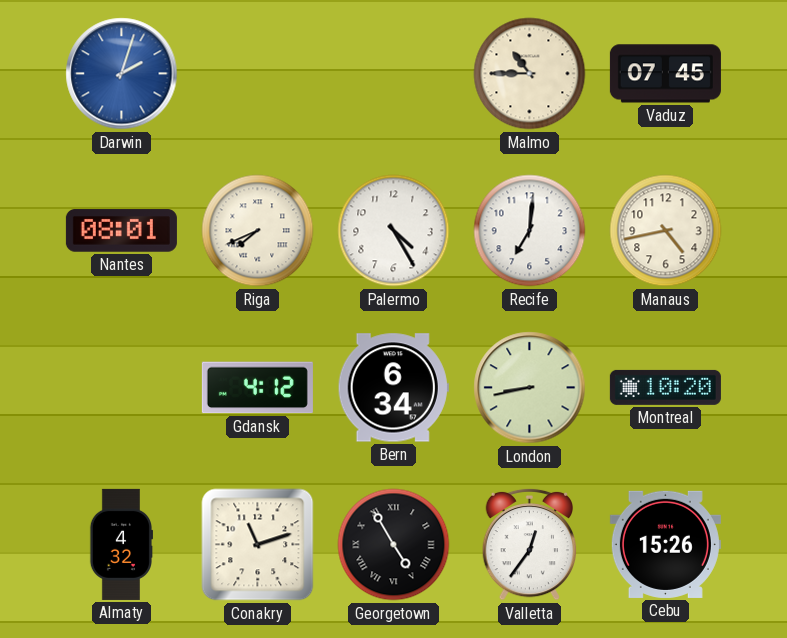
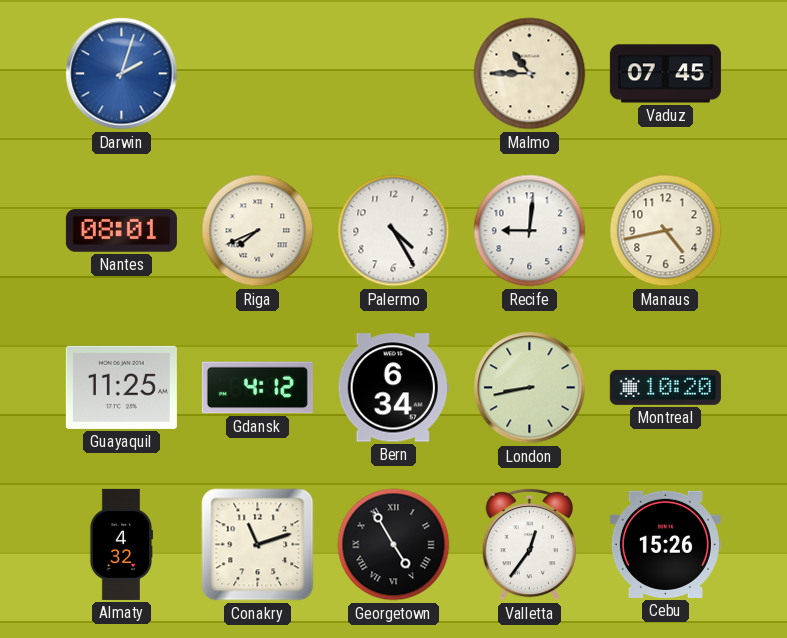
Recife: 7:01 -> 9:01 (530, 231)
Guayaquil: none -> 11:25 (121, 387)
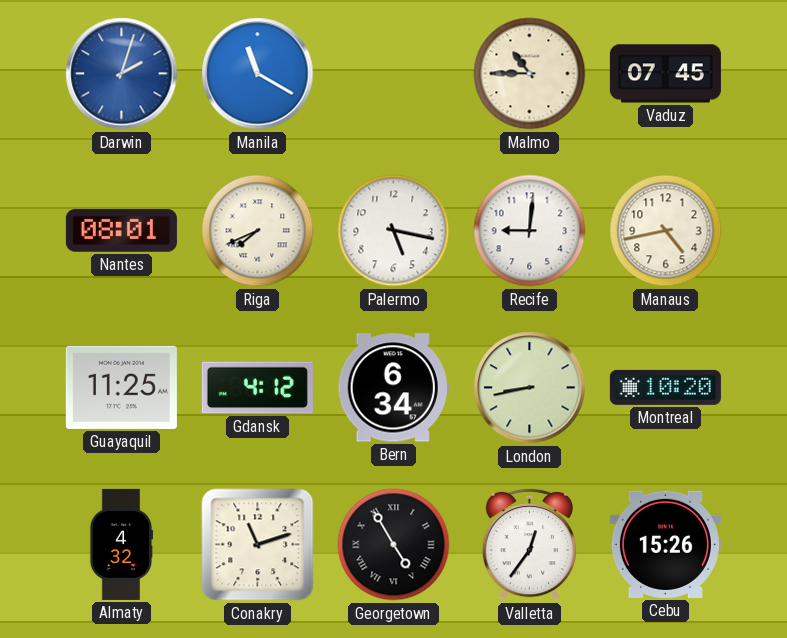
Manila: none -> 11:20 (258, 74)
Palermo: 4:25 -> 5:17 (394, 231)
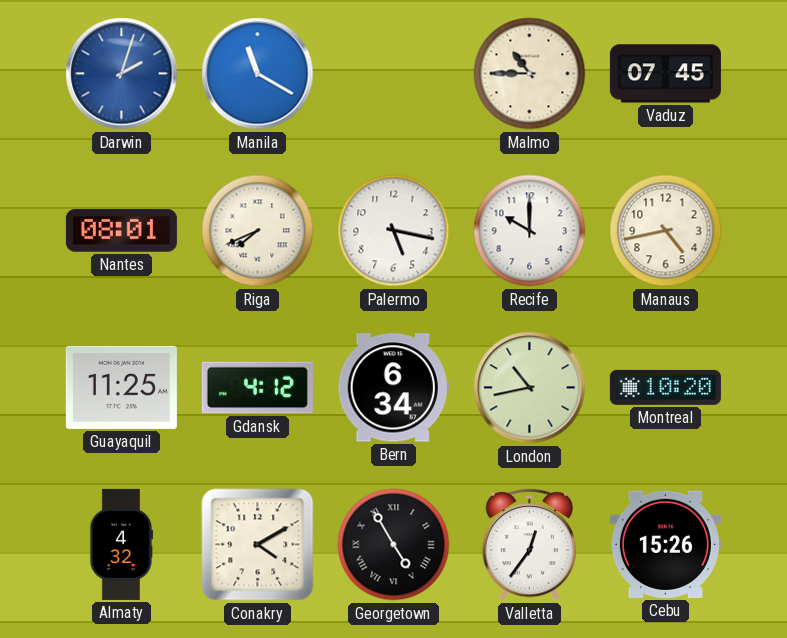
Recife: 9:01 -> 10:00 (530, 231)
London: 8:43 -> 10:43 (530, 388)
Conakry: 11:12 -> 4:10 (258, 545)
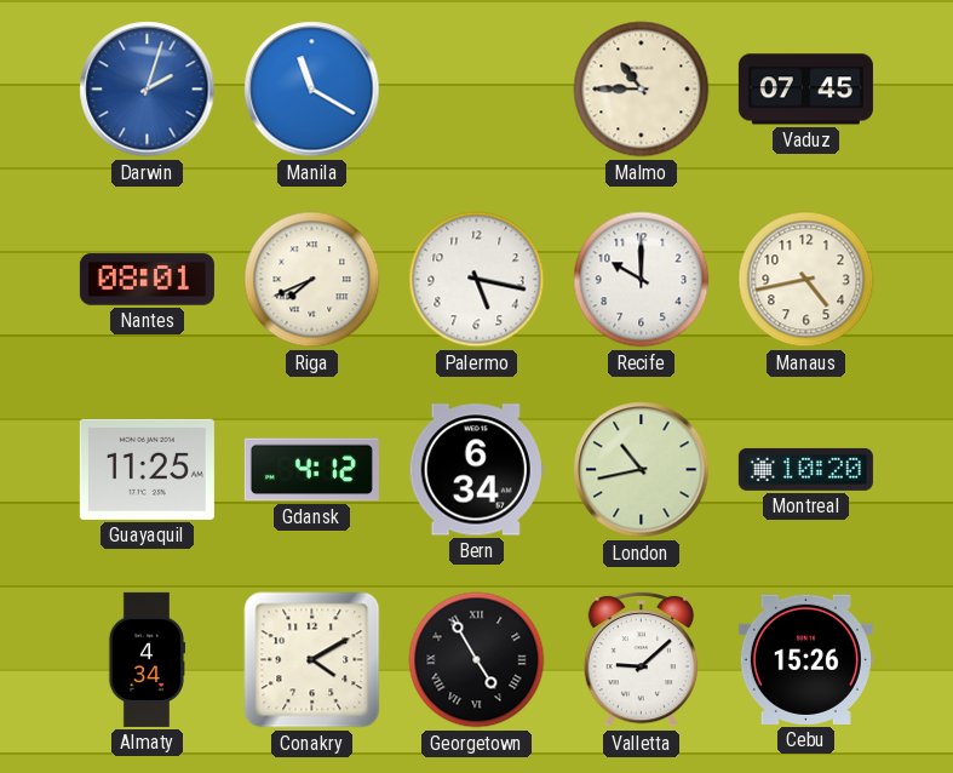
Almaty: 4:32 -> 4:34 (145, 659)
Valletta: 12:36 -> 9:08 (641, 659)
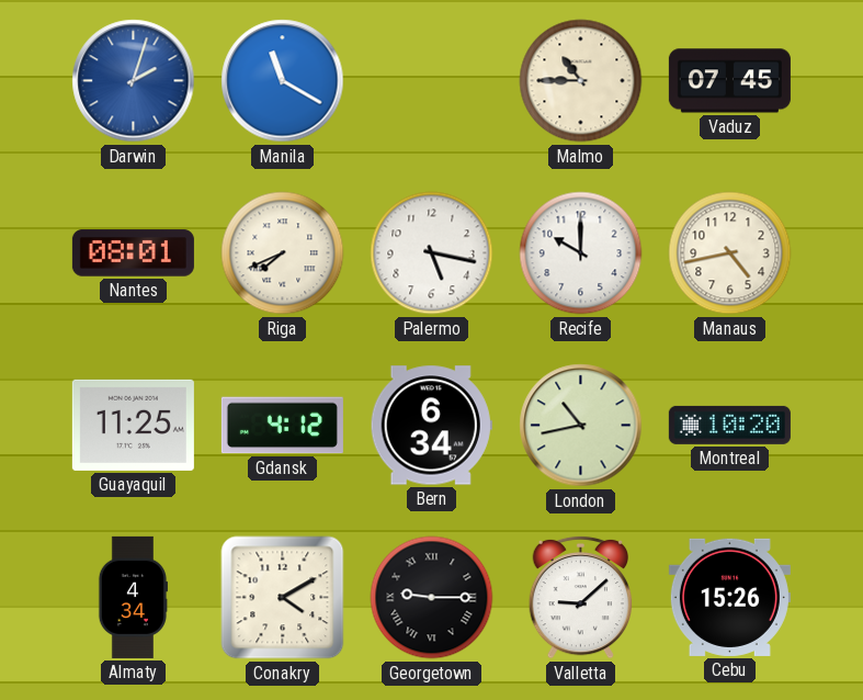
Georgetown: 4:55 -> 9:15 (432, 598)
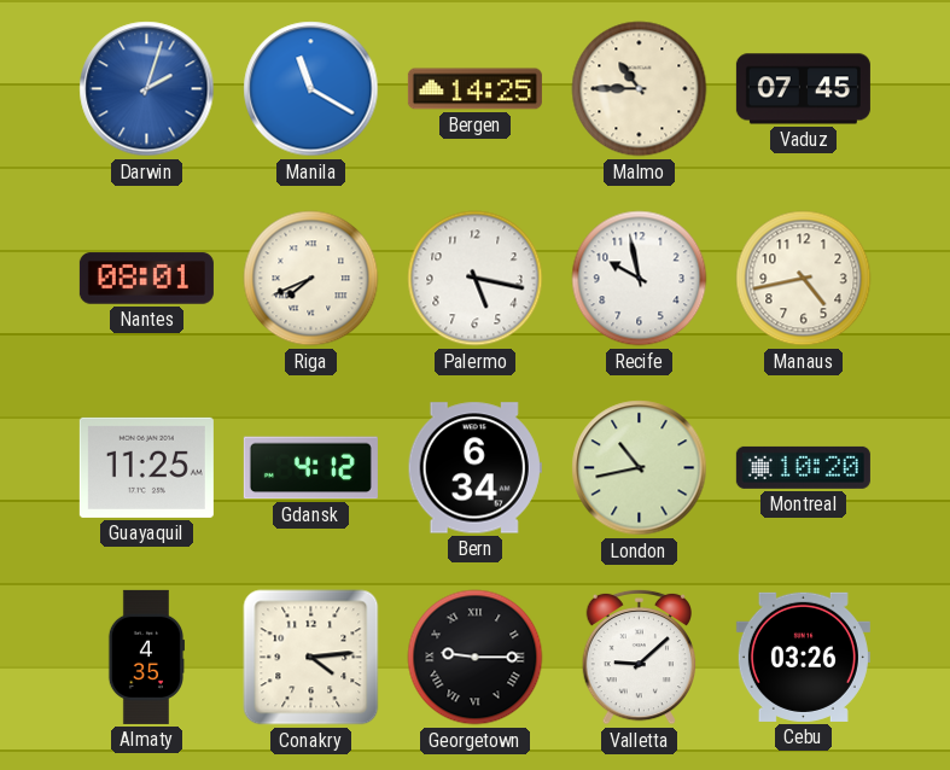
Bergen: none -> 14:25 (474, 89)
Recife: 10:00 -> 9:58 (640, 279)
Almaty: 4:34 -> 4:35 (145, 657)
Conakry: 4:10 -> 4:14 (311, 658)
Cebu: 15:26 -> 03:26 (803, 657)
